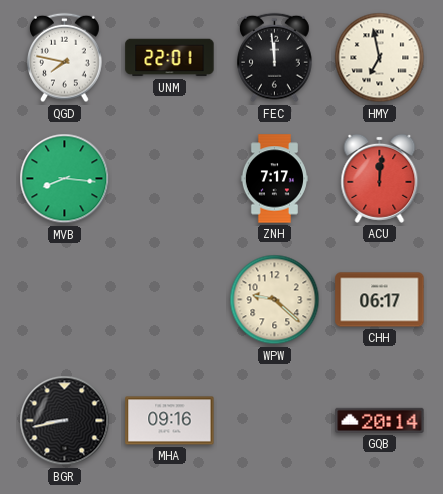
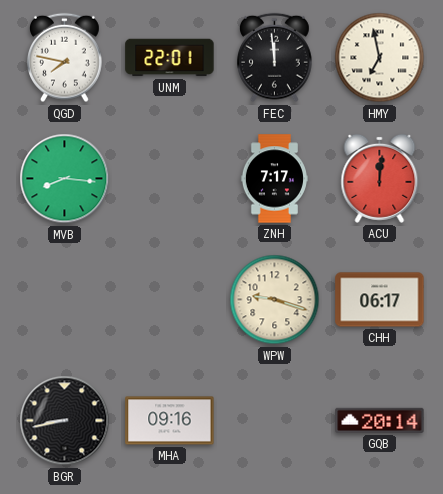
WPW: 9:22 -> 9:18 (275, 300)
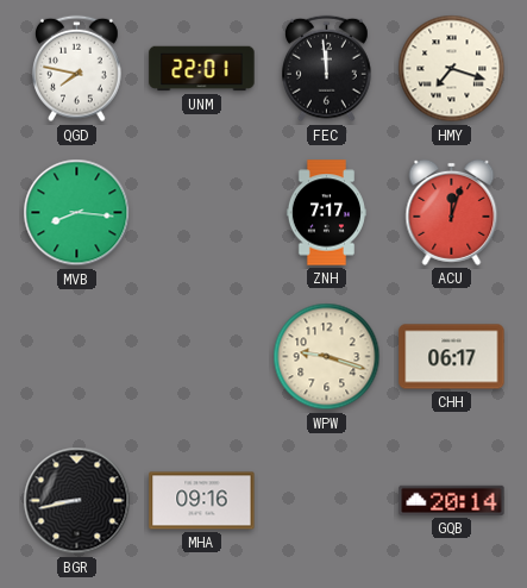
HMY: 6:58 -> 7:18 (452, 69)
ACU: 12:01 -> 12:03 (452, 212)
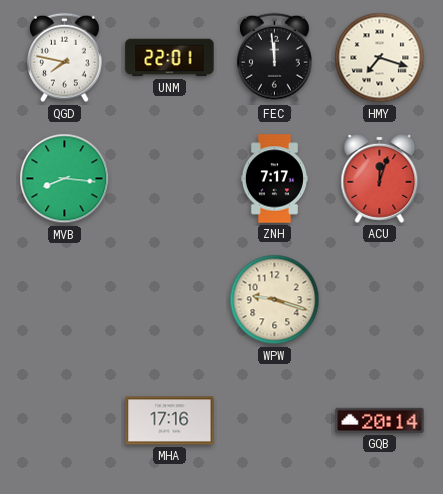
CHH: 06:17 -> none (452, 357)
BGR: 8:43 -> none (77, 501)
MHA: 09:16 -> 17:16 (170, 421)
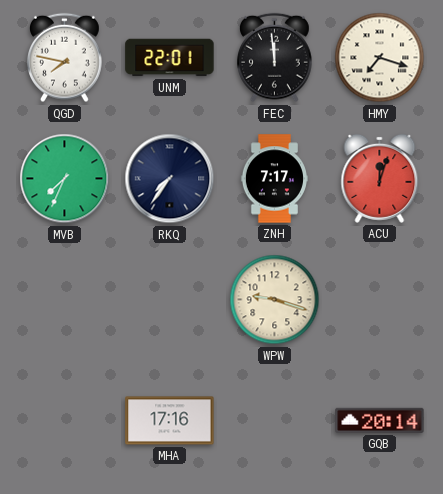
MVB: 8:16 -> 7:34 (65, 179)
RKQ: none -> 7:36 (170, 179)
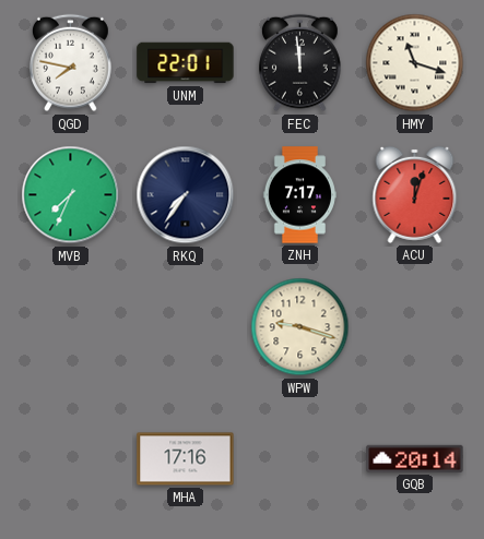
HMY: 7:18 -> 11:18 (415, 63)
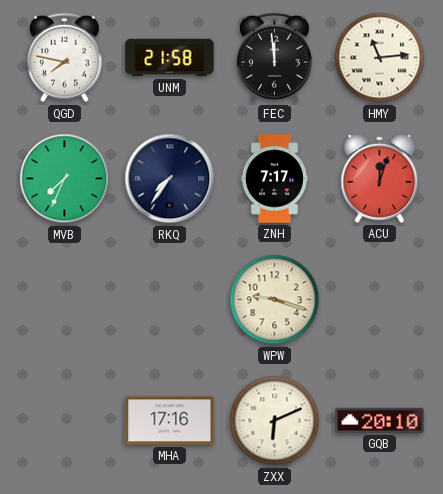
UNM: 22:01 -> 21:58 (170, 58)
HMY: 11:18 -> 11:14 (380, 58)
ZXX: none -> 6:11 (275, 421)
GQB: 20:14 -> 20:10 (380, 420)
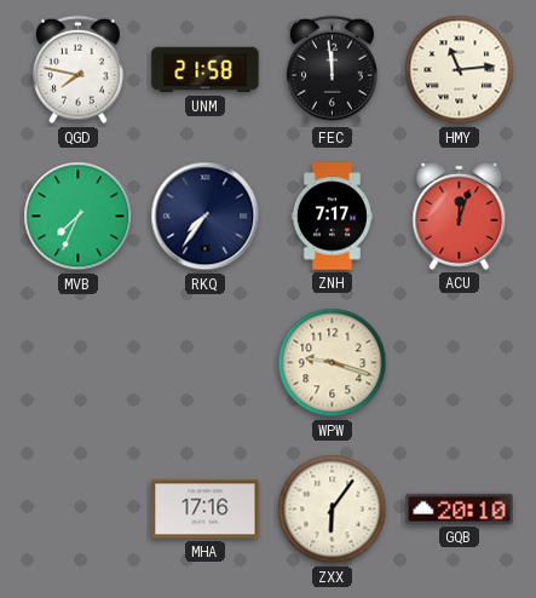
ZXX: 6:11 -> 6:06 (333, 510)
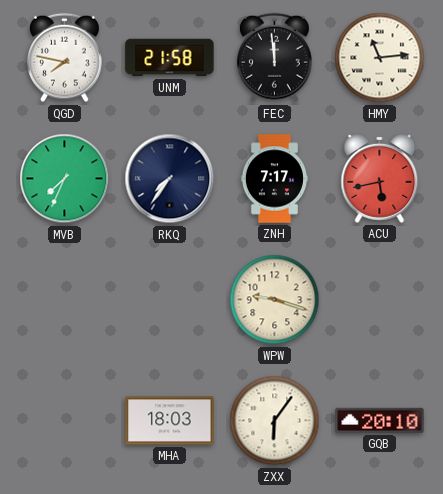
ACU: 12:03 -> 5:43 (380, 178)
MHA: 17:16 -> 18:03 (170, 421)
